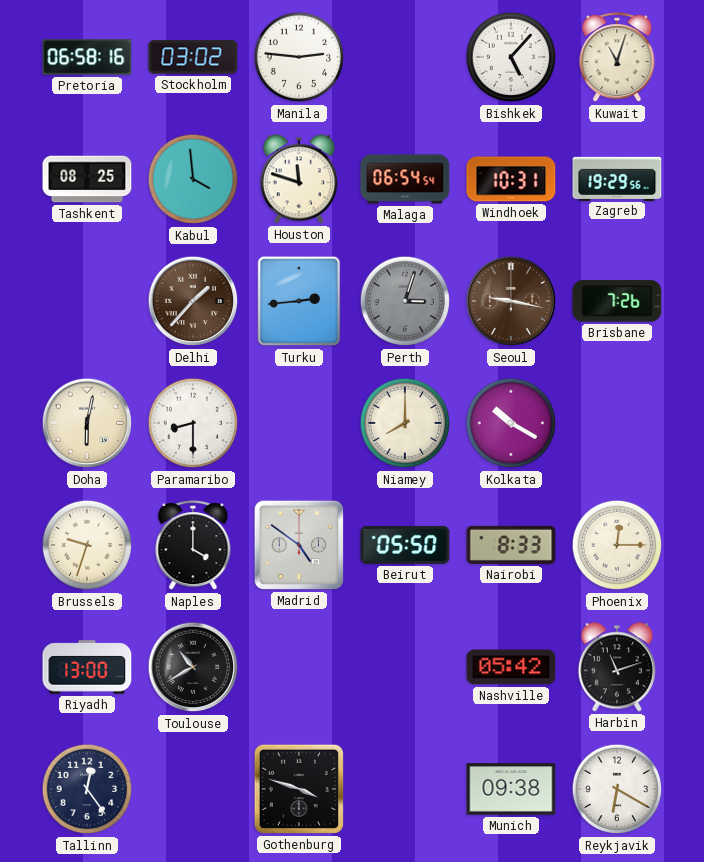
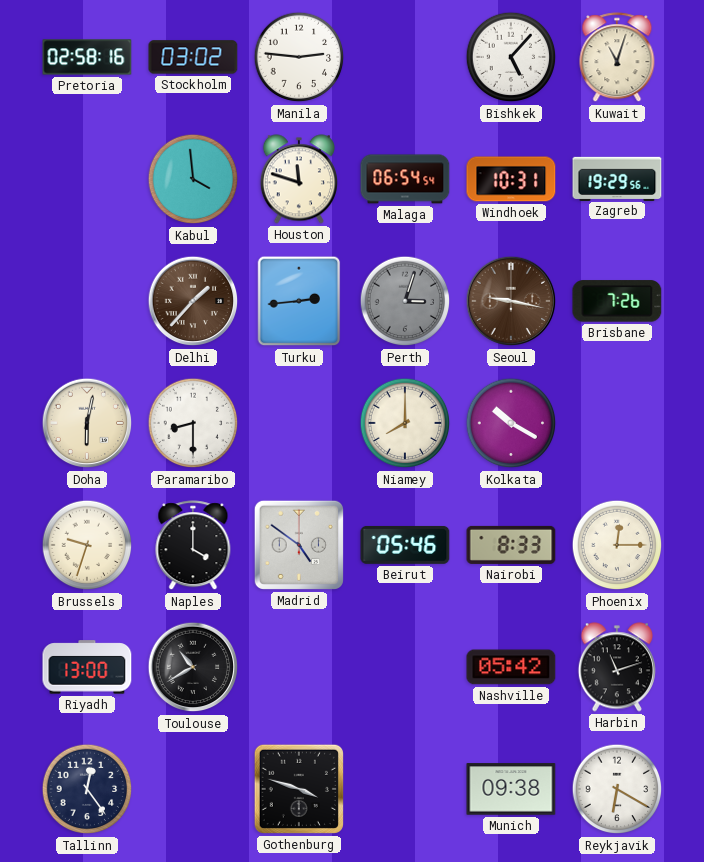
Pretoria: 06:58 -> 02:58 (87, 57)
Tashkent: 08:25 -> none (87, 179)
Beirut: 05:50 -> 05:46 (405, 545)
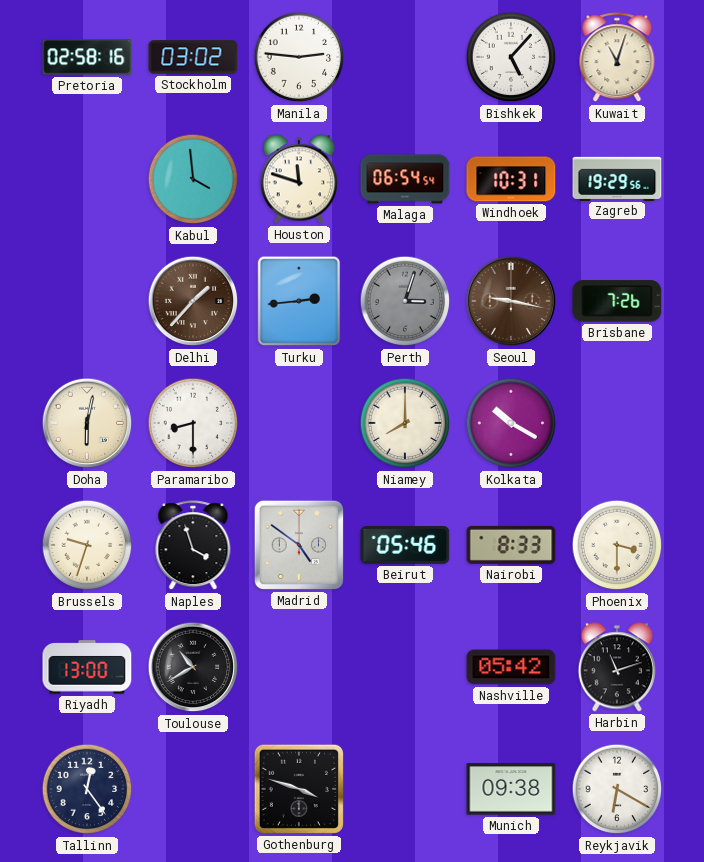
Naples: 4:00 -> 3:57 (193, 546)
Phoenix: 12:15 -> 3:30 (617, 545)
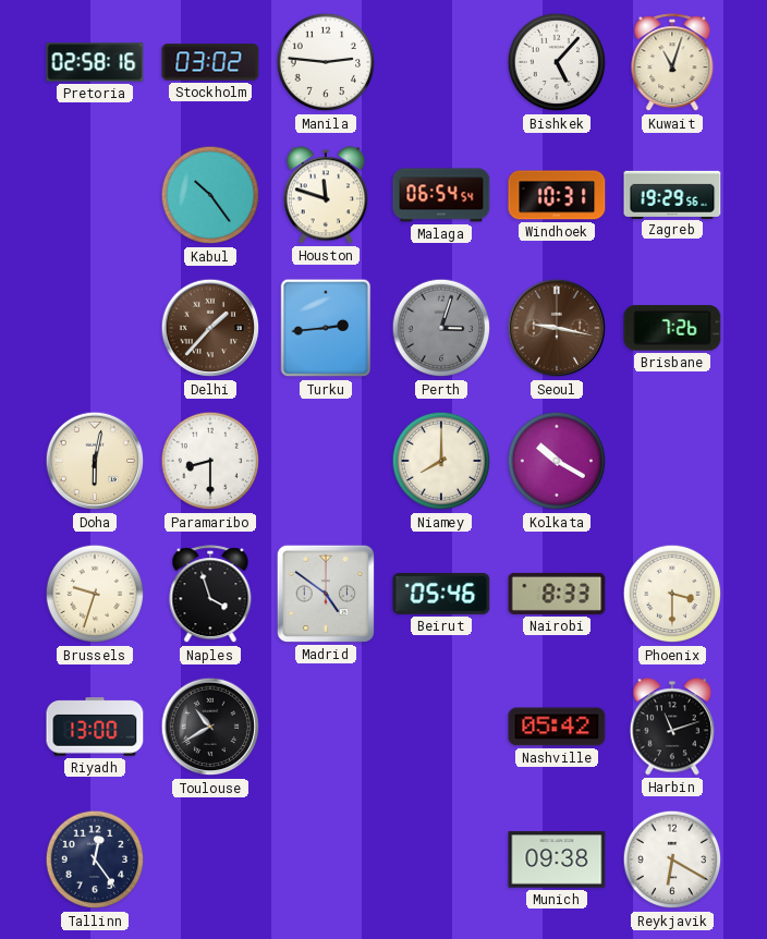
Kabul: 3:59 -> 10:24 (210, 195)
Gothenburg: 3:48 -> none (299, 789)
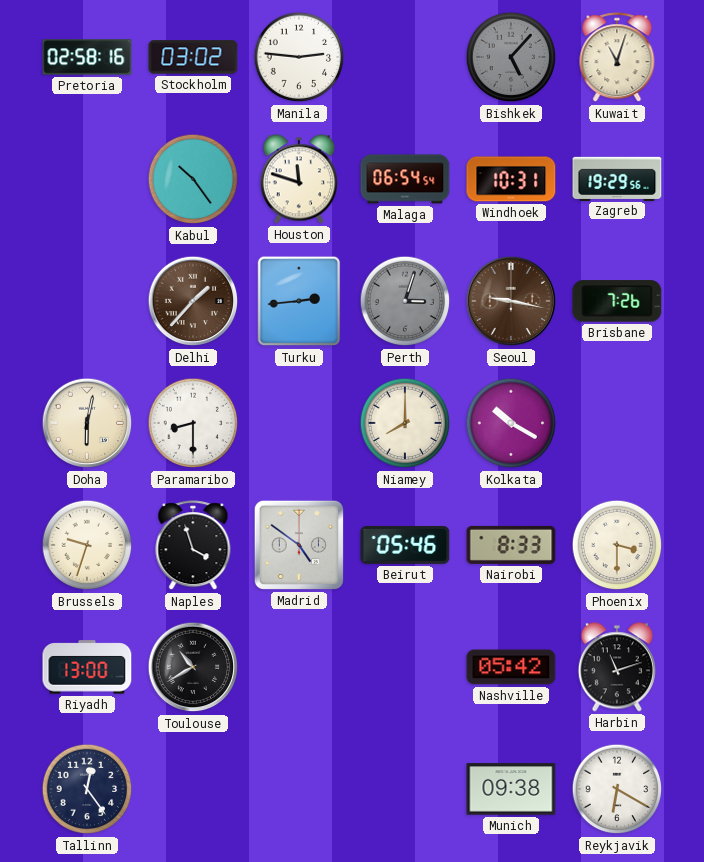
Bishkek dial: white -> grey (511, 57)
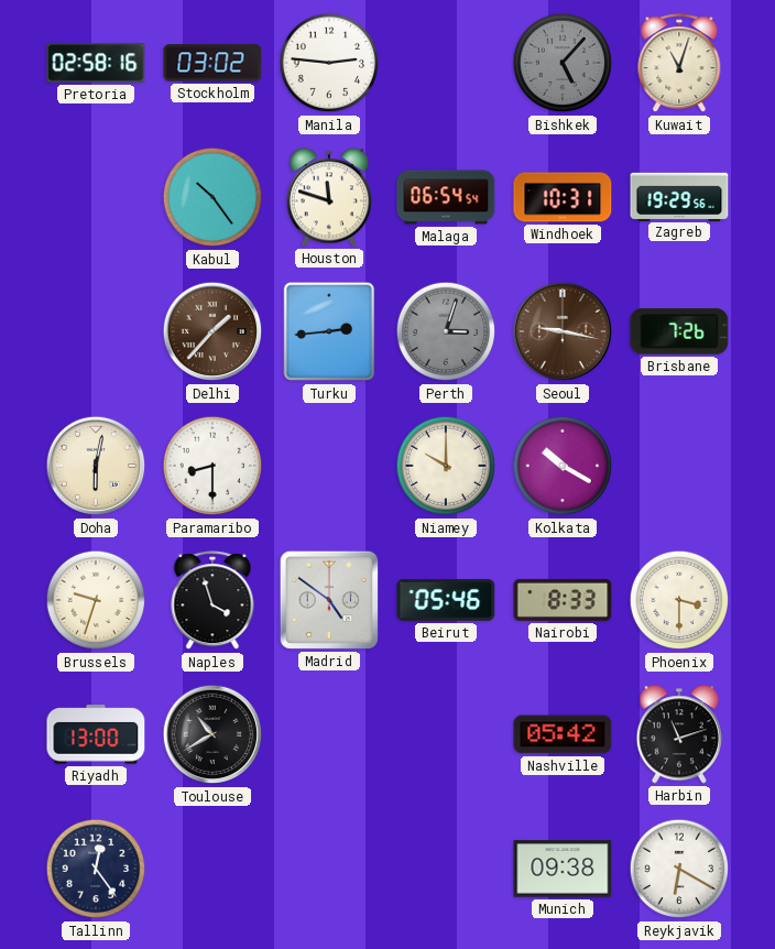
Niamey: 8:00 -> 10:00 (446, 466)
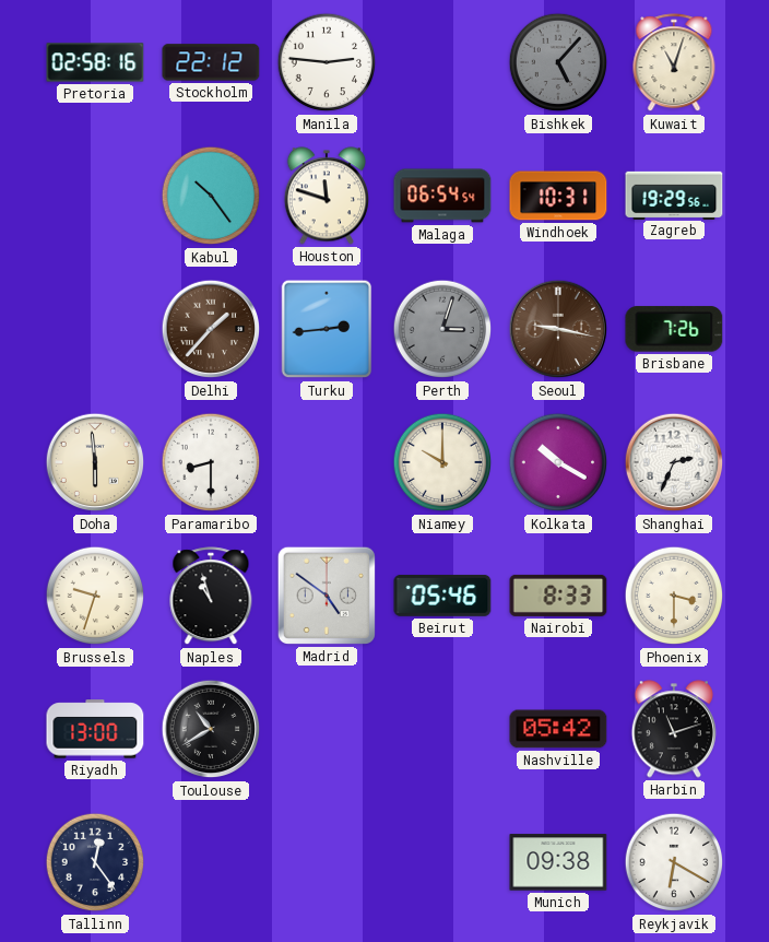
Stockholm: 03:02 -> 22:12 (211, 62)
Doha: 6:02 -> 5:59 (95, 462)
Shanghai: none -> 2:34 (674, 462)
Naples: 3:57 -> 10:57 (211, 597)
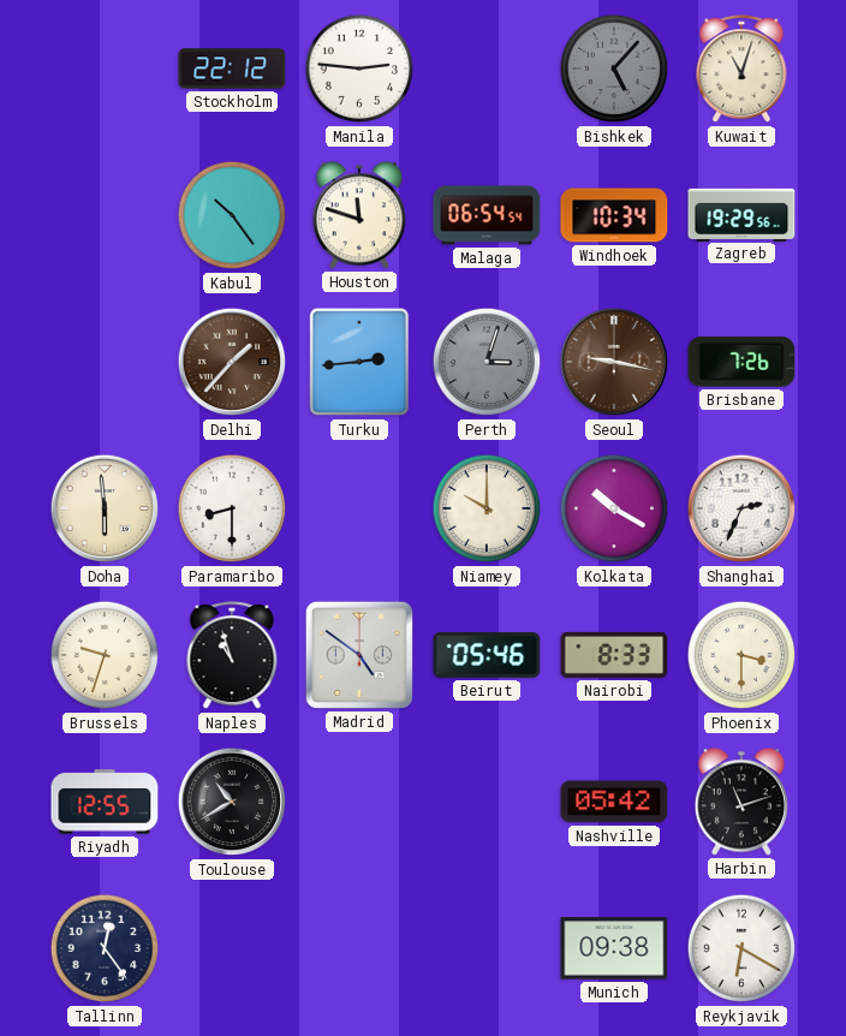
Pretoria: 02:58 -> none (95, 62)
Windhoek: 10:31 -> 10:34 (614, 215)
Riyadh: 13:00 -> 12:55 (105, 802)
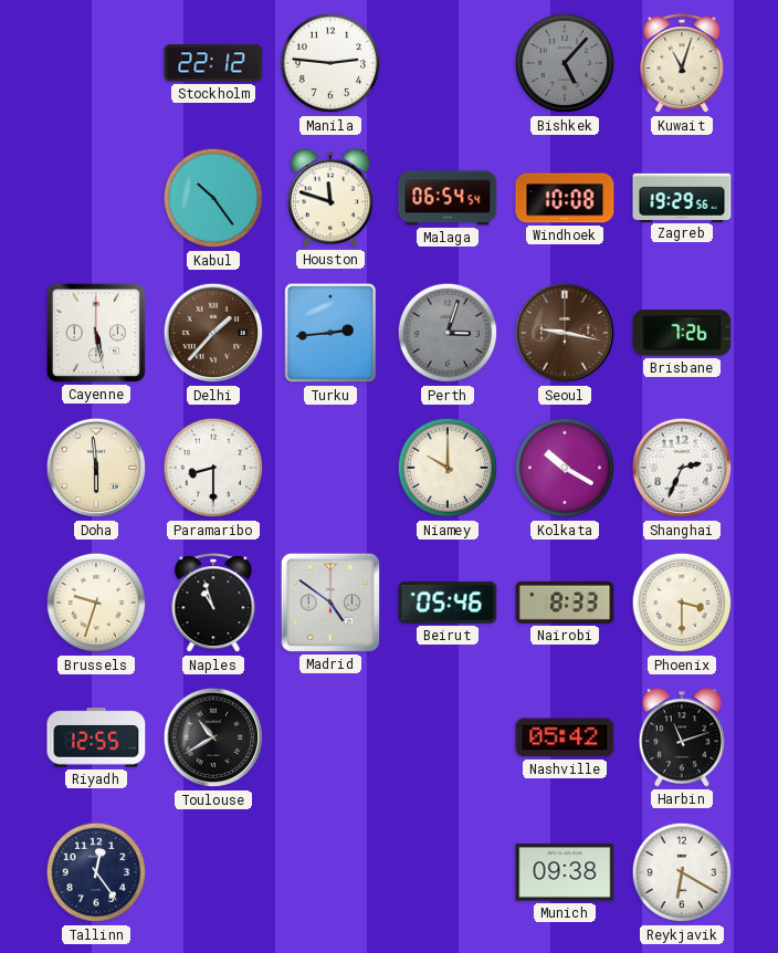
Windhoek: 10:34 -> 10:08 (565, 198)
Cayenne: none -> 5:28 (96, 333)
